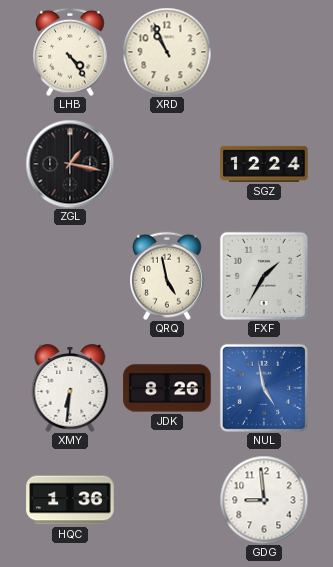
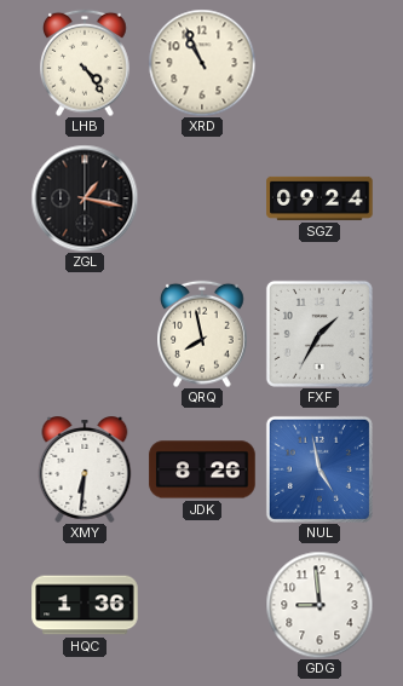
SGZ: 12:24 -> 09:24 (319, 198)
QRQ: 4:58 -> 7:58 (203, 334)
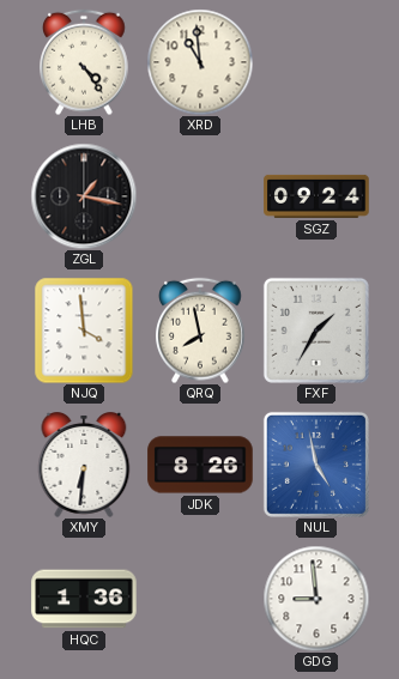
XRD: 10:56 -> 10:59 (200, 62)
NJQ: none -> 3:59 (84, 331)
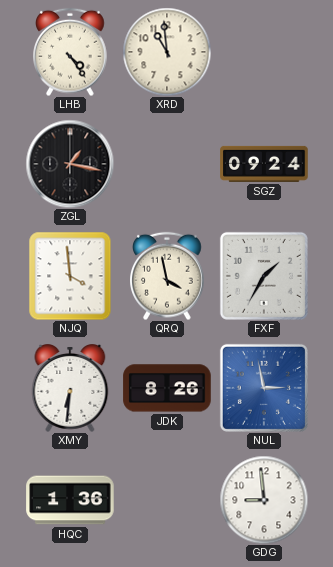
QRQ: 7:58 -> 3:58 (168, 276)
NUL: 4:58 -> 2:58 (264, 388)
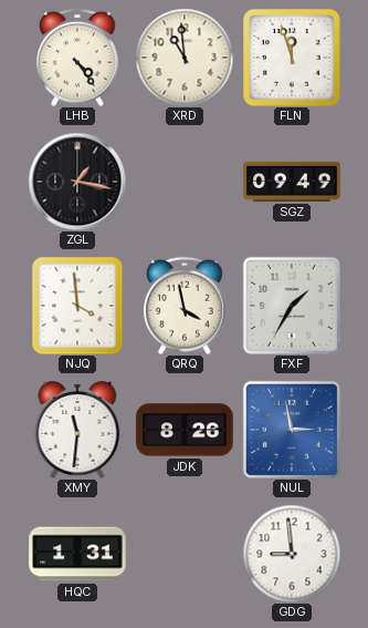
FLN: none -> 11:57 (293, 59)
SGZ: 09:24 -> 09:49 (292, 182)
XMY: 6:31 -> 11:31 (77, 431)
HQC: 1:36 -> 1:31 (77, 554)
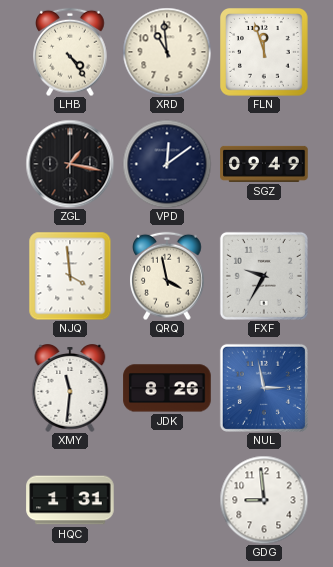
VPD: none -> 12:09 (167, 164)
FXF: 1:35 -> 9:35 (264, 276)
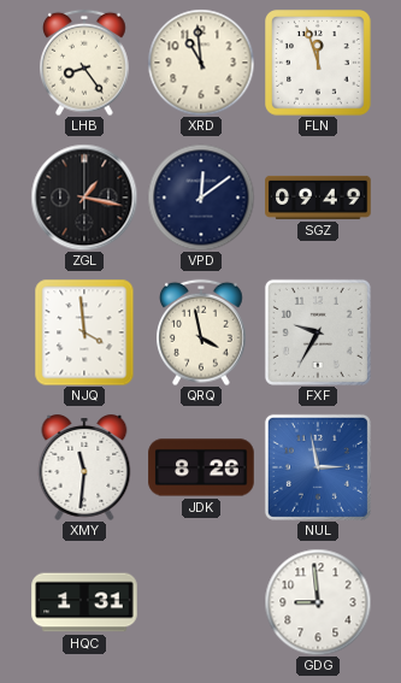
LHB: 4:24 -> 8:24 (85, 63)
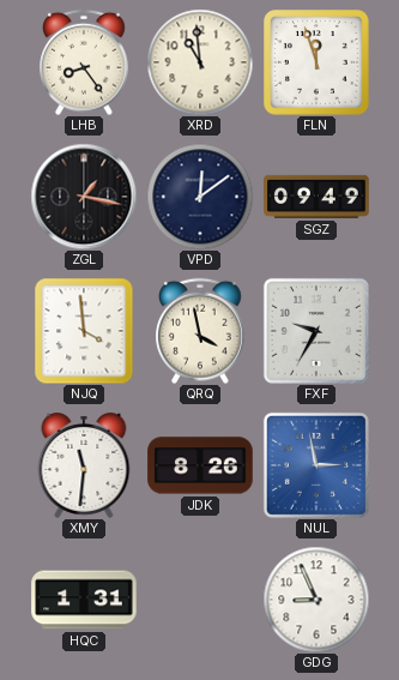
GDG: 8:59 -> 8:56 (316, 600)
